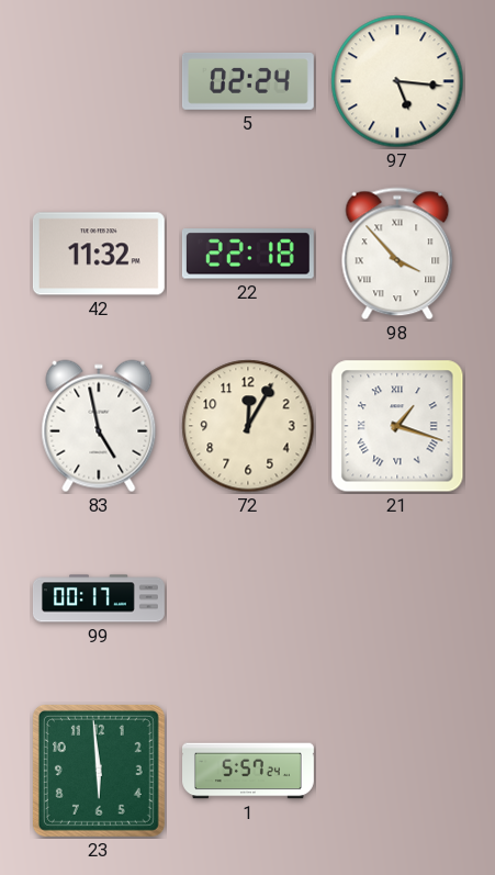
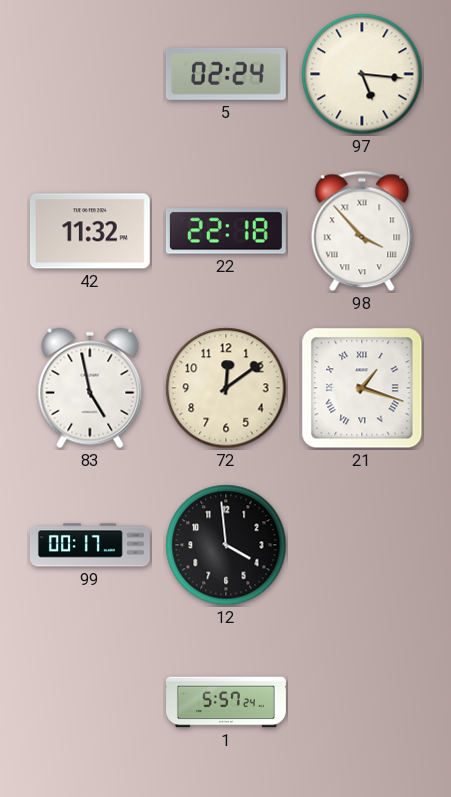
72: 12:05 -> 12:09 (226, 388)
12: none -> 3:59 (226, 545)
23: 5:59 -> none (99, 771)
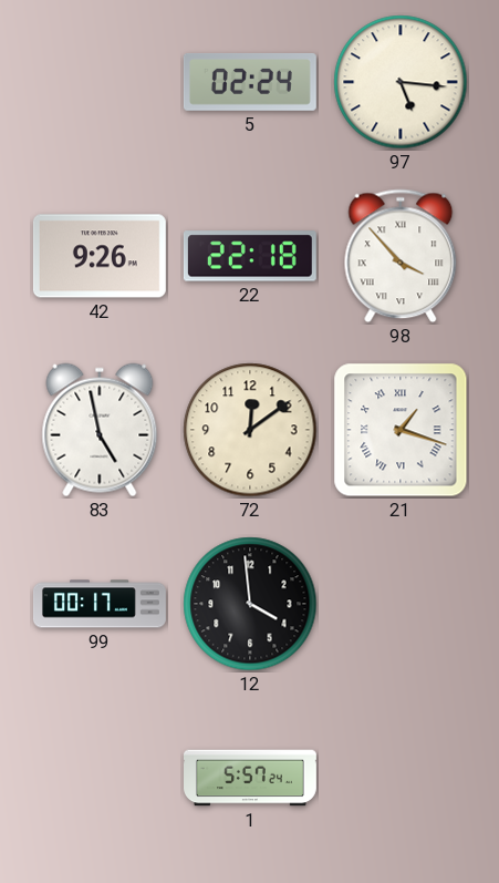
42: 11:32 -> 9:26 (100, 256)
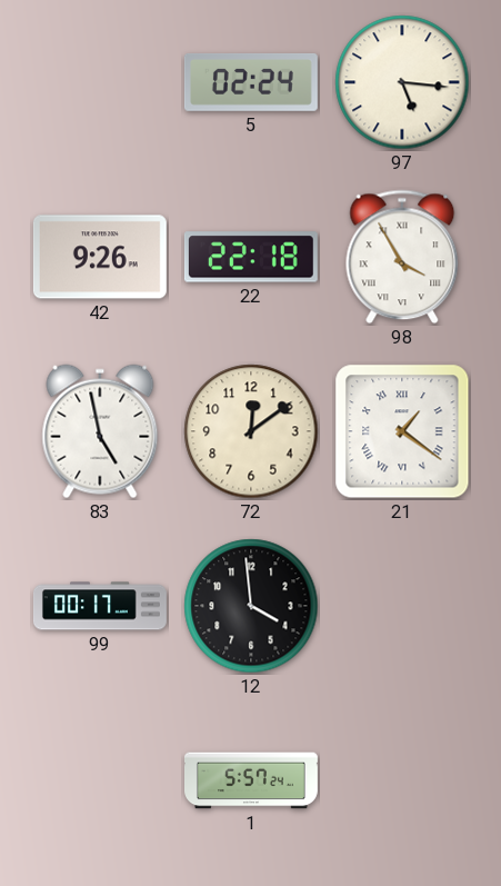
98: 3:53 -> 3:55 (402, 257)
21: 1:18 -> 1:21 (402, 431)
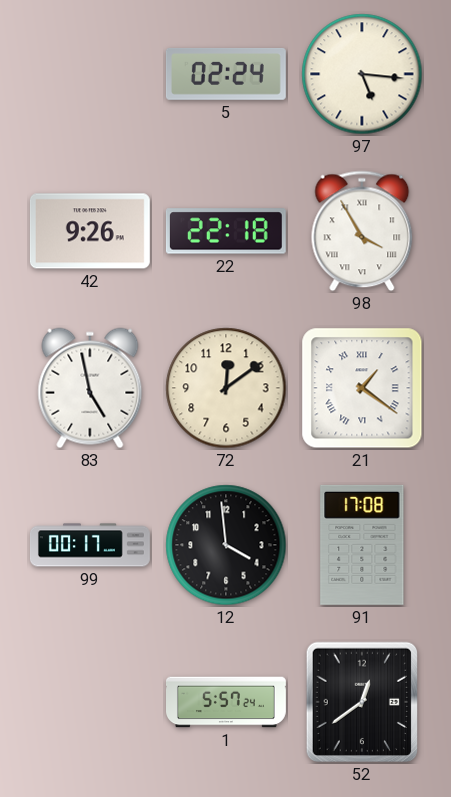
91: none -> 17:08 (362, 545)
52: none -> 12:39 (361, 702)
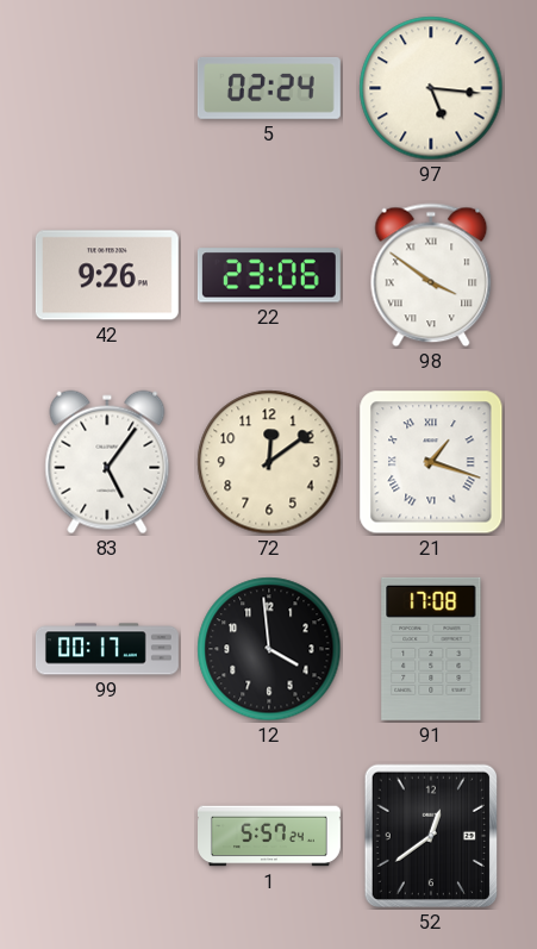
22: 22:18 -> 23:06 (269, 275)
98: 3:55 -> 3:51 (431, 275)
83: 4:58 -> 5:06 (107, 462)
21: 1:21 -> 1:18 (431, 462)
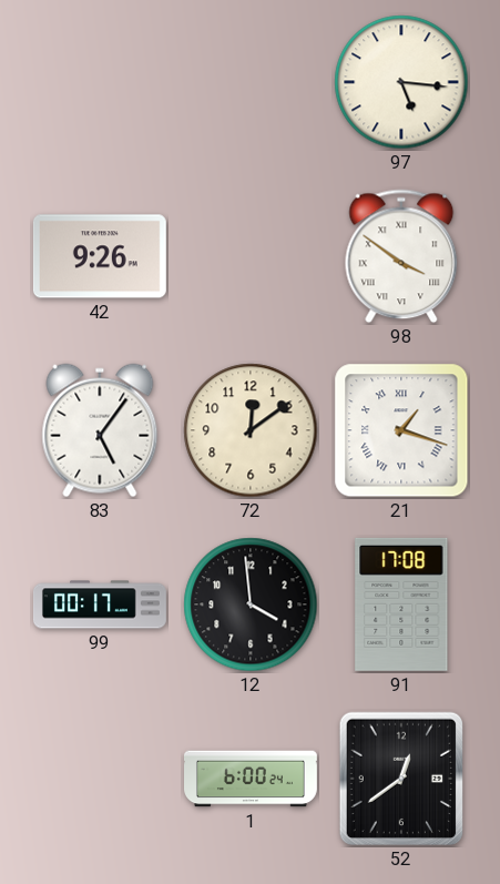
5: 02:24 -> none (269, 88)
22: 23:06 -> none (269, 275)
1: 5:57 -> 6:00 (252, 779)
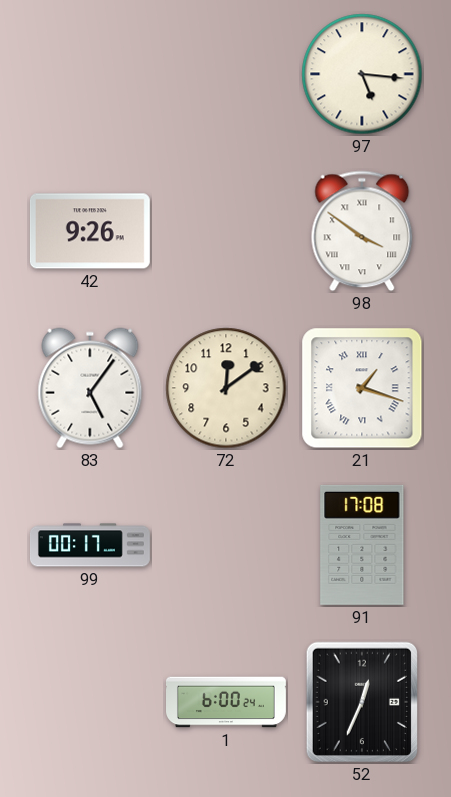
12: 3:59 -> none (251, 604)
52: 12:39 -> 12:34 (361, 702)
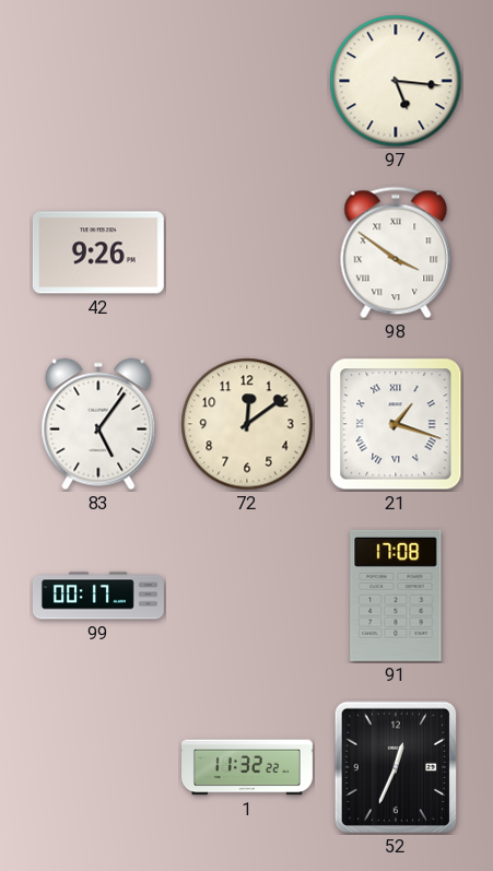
1: 6:00 -> 11:32 (248, 767)
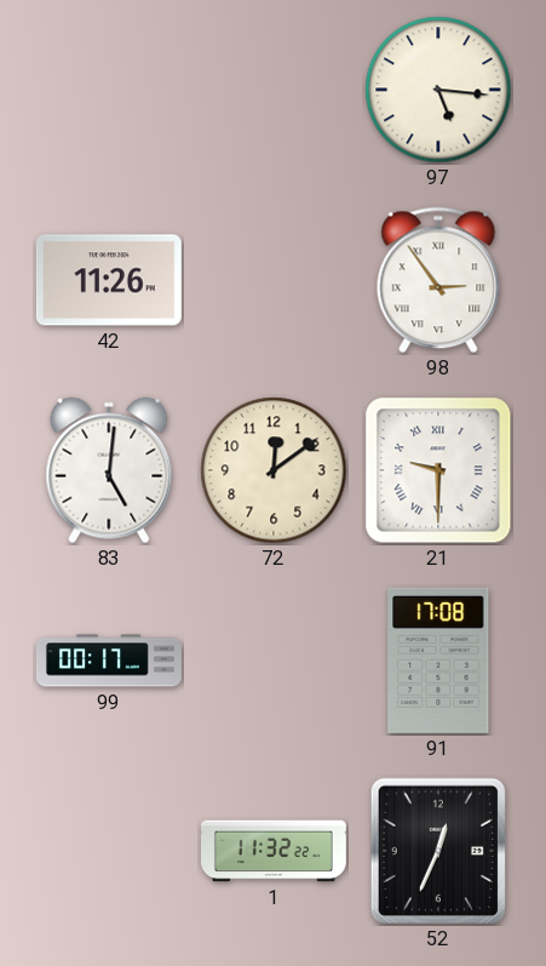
42: 9:26 -> 11:26 (109, 280)
98: 3:51 -> 2:54 (438, 280)
83: 5:06 -> 5:01 (109, 470)
21: 1:18 -> 9:30 (438, 470)
